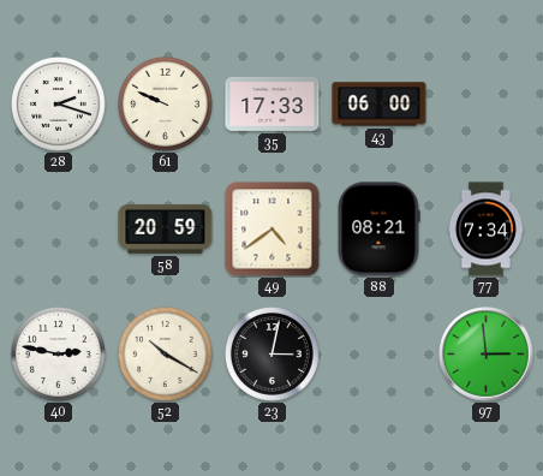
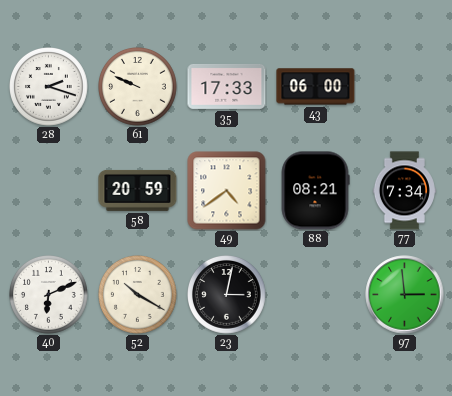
40: 2:47 -> 6:11 (49, 295)
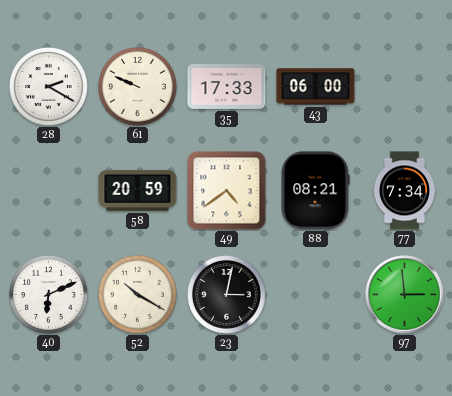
28: 2:18 -> 2:20 (49, 87)
